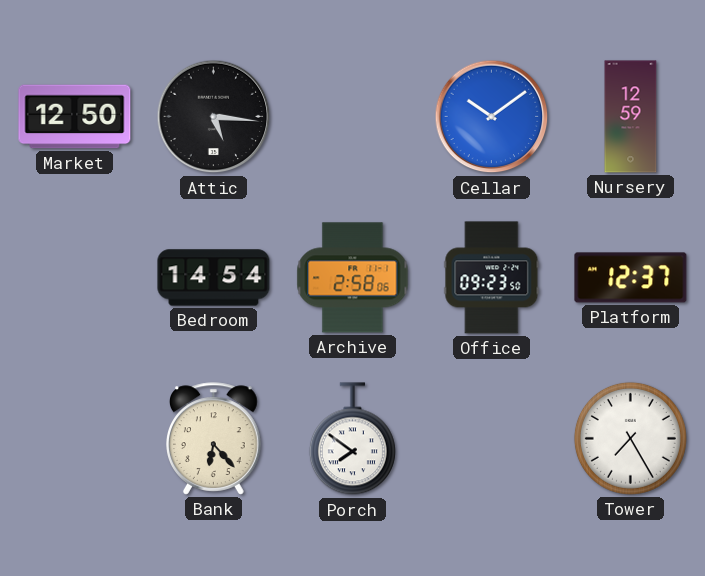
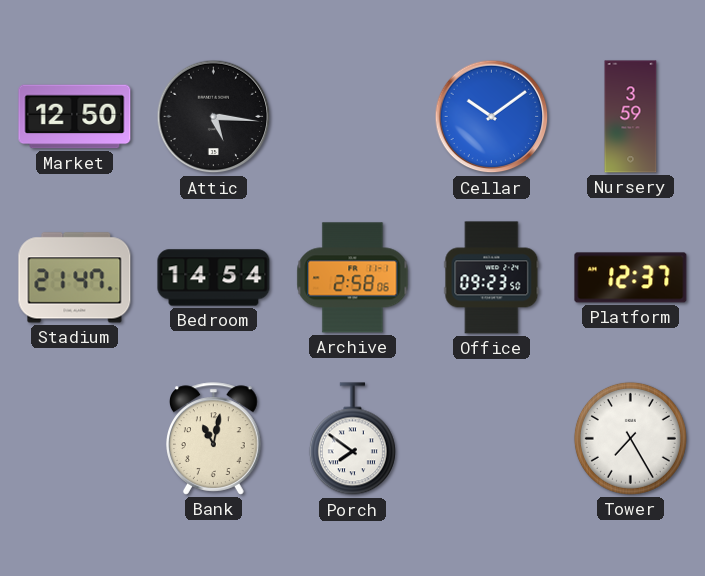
Nursery: 12:59 -> 3:59 (631, 117)
Stadium: none -> 21:47 (75, 278)
Bank: 6:23 -> 11:02 (214, 439)
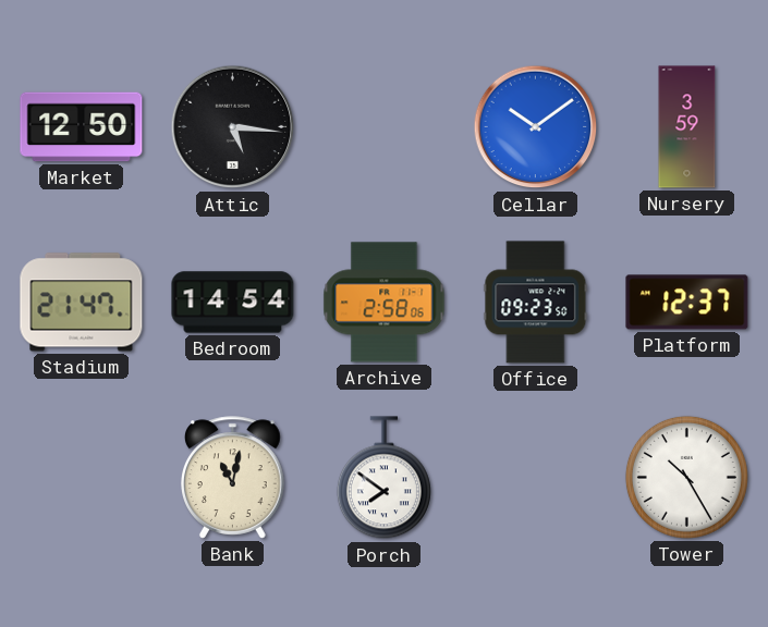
Tower: 7:25 -> 10:25 (686, 477)
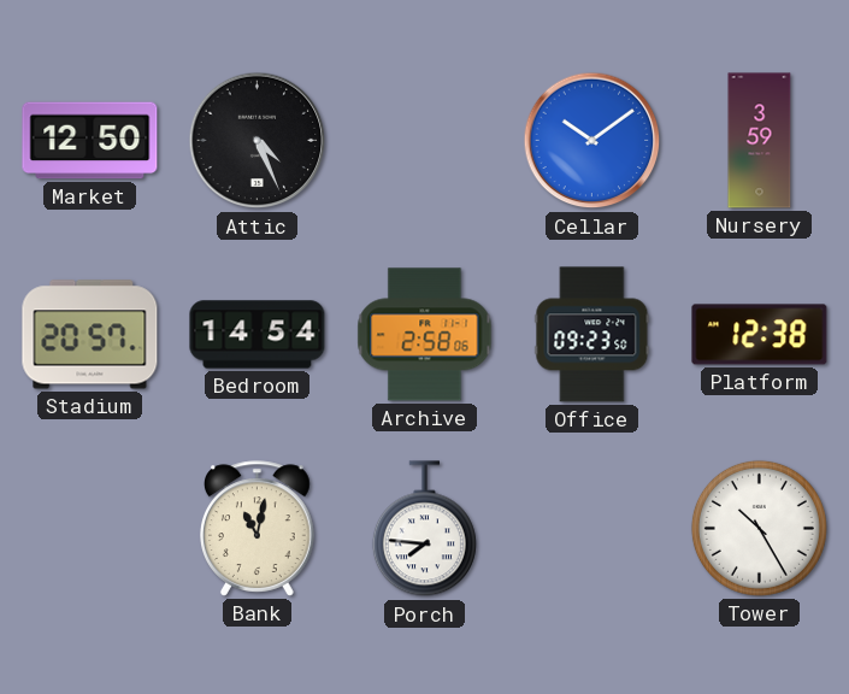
Attic: 5:16 -> 4:26 (258, 141)
Stadium: 21:47 -> 20:57 (90, 335)
Platform: 12:37 -> 12:38 (760, 335)
Porch: 7:51 -> 7:46 (424, 529)
